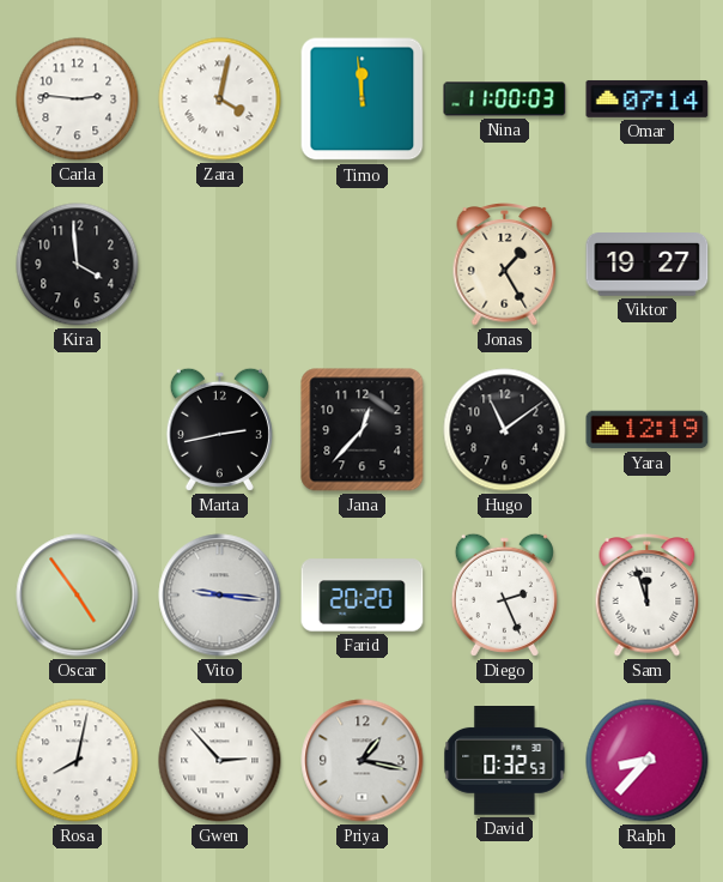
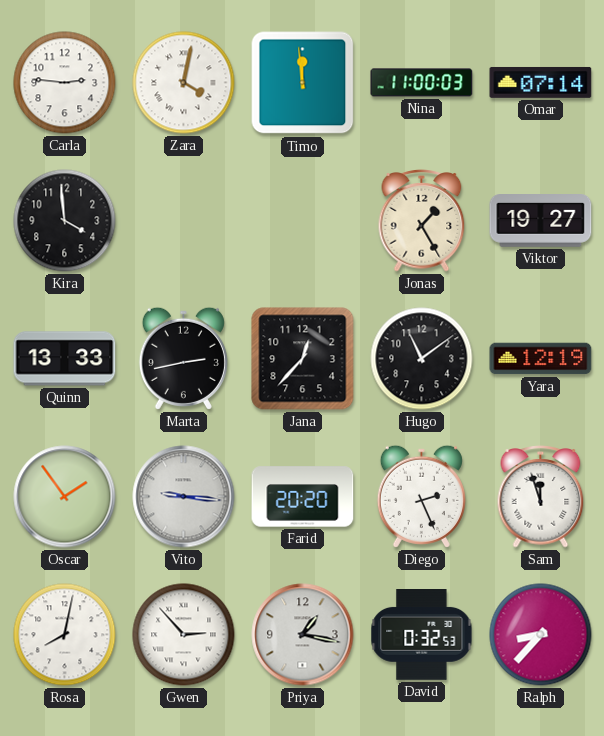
Quinn: none -> 13:33 (65, 359)
Oscar: 4:54 -> 1:54 (65, 497)
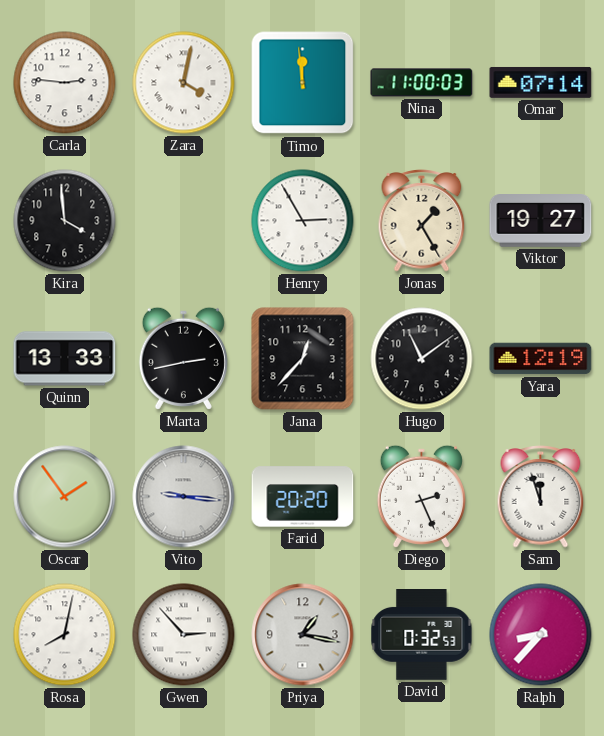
Henry: none -> 2:55 (303, 221)
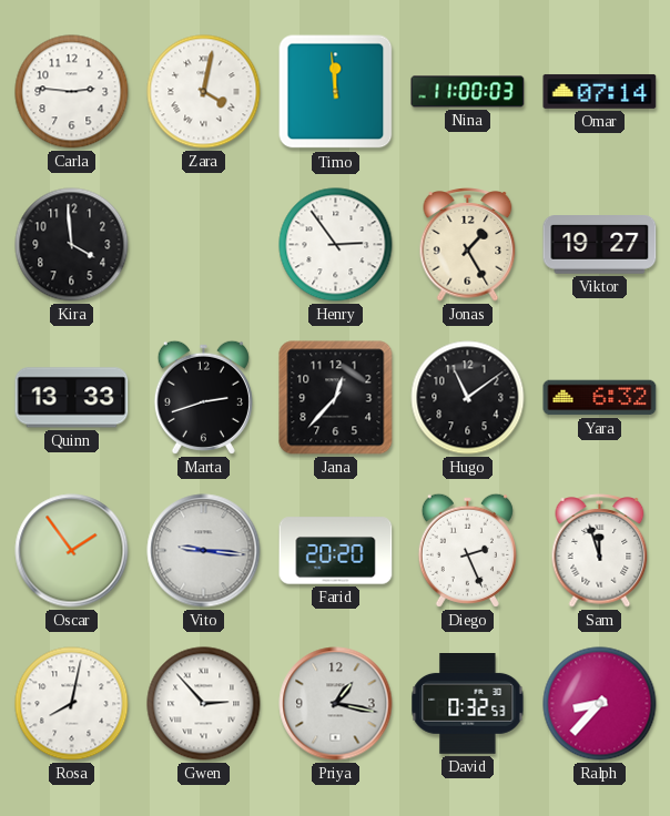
Henry: 2:55 -> 2:54 (336, 245)
Marta: 2:43 -> 2:42 (203, 397)
Yara: 12:19 -> 6:32 (600, 398)
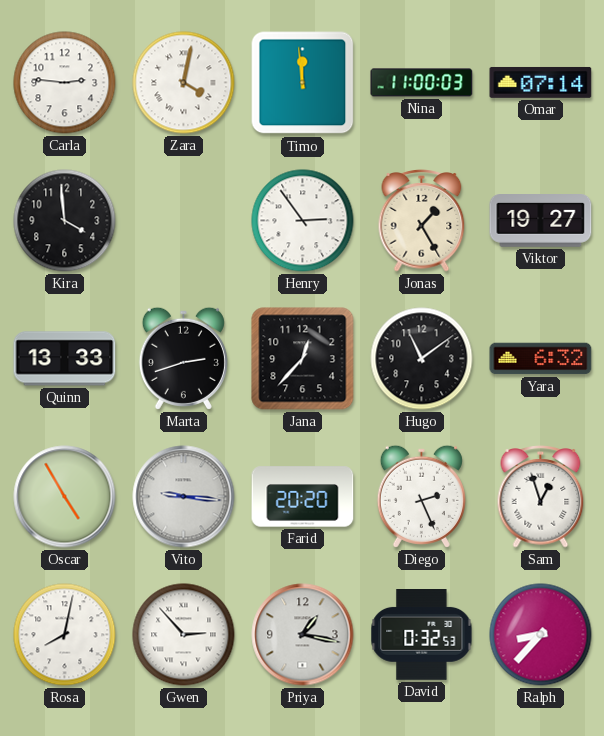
Oscar: 1:54 -> 4:55 (65, 497)
Sam: 11:57 -> 12:57 (541, 497)
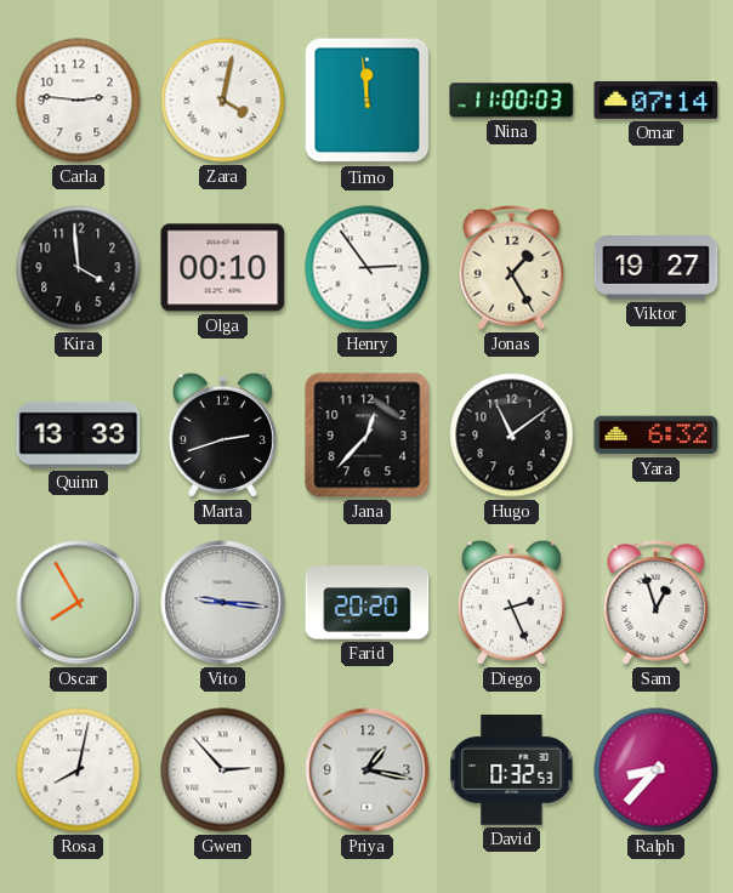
Olga: none -> 00:10 (223, 268)
Oscar: 4:55 -> 7:55 (79, 603)
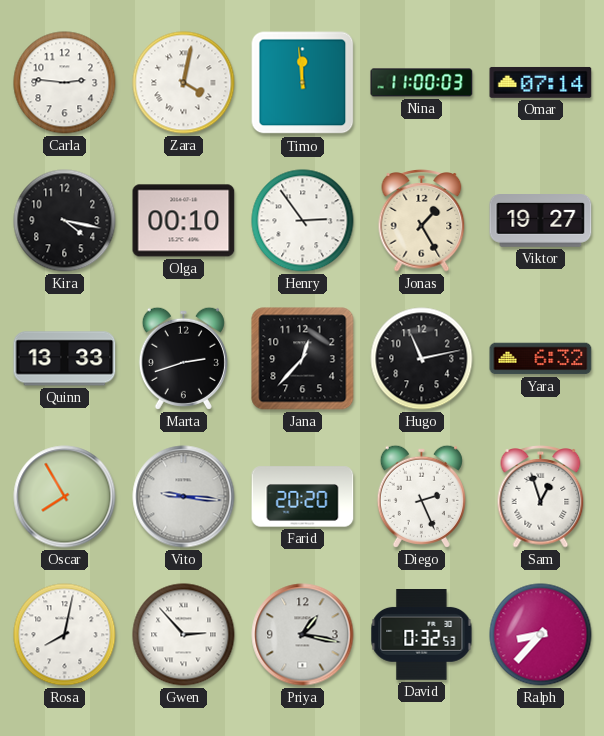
Kira: 3:59 -> 4:17 (65, 221)
Hugo: 11:09 -> 11:13 (422, 359)
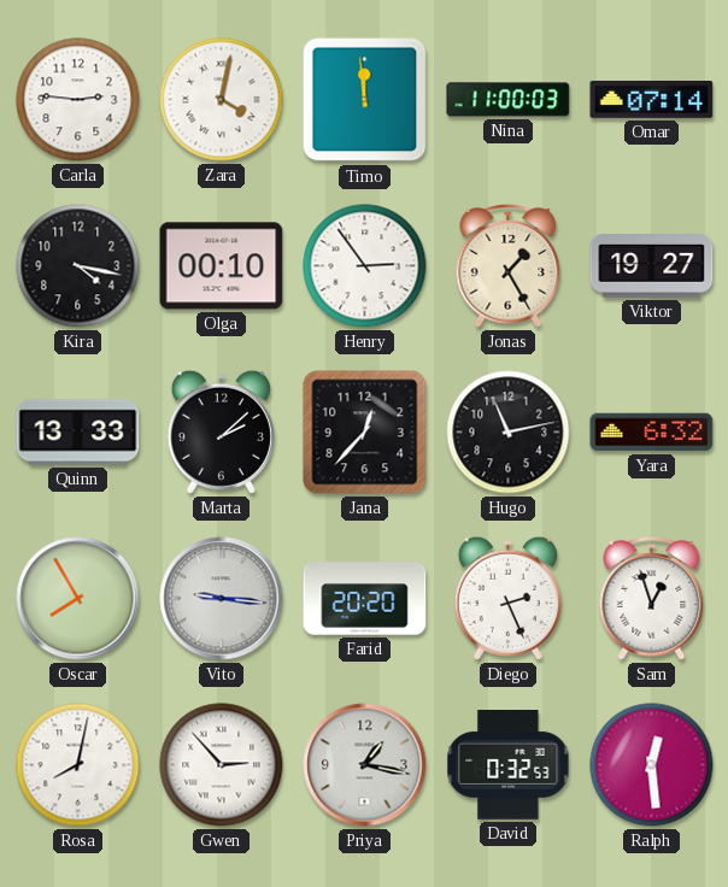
Marta: 2:42 -> 2:08 (221, 431)
Ralph: 8:37 -> 12:29 (652, 765)
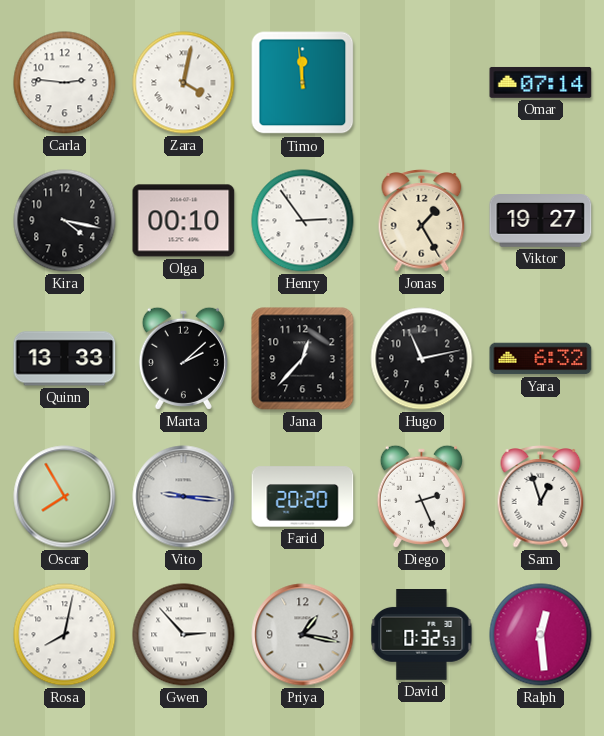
Nina: 11:00 -> none (509, 100)
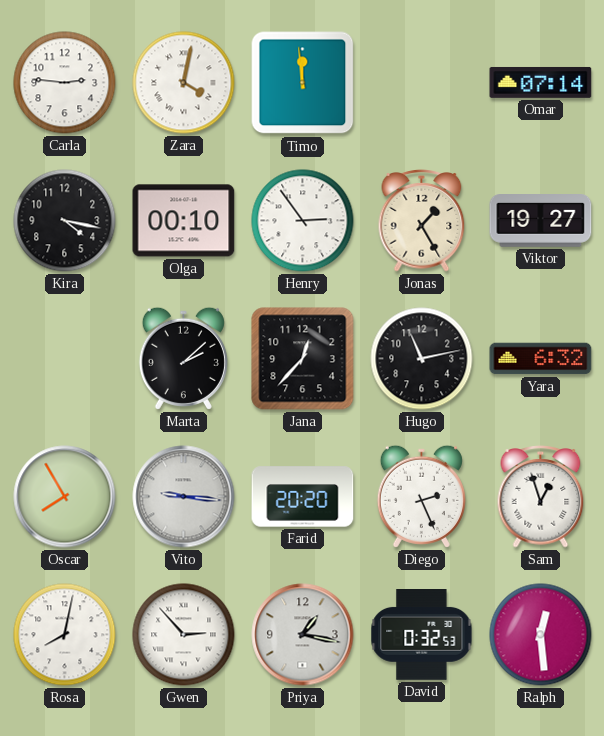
Quinn: 13:33 -> none (65, 359)
